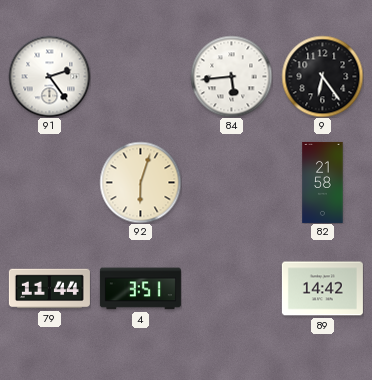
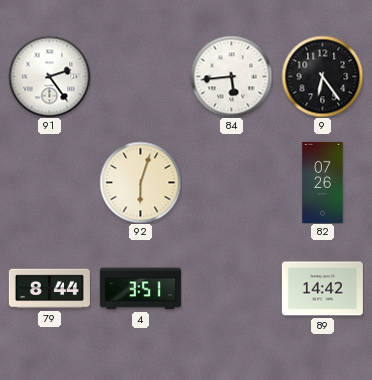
82: 21:58 -> 07:26 (323, 182)
79: 11:44 -> 8:44 (49, 289)
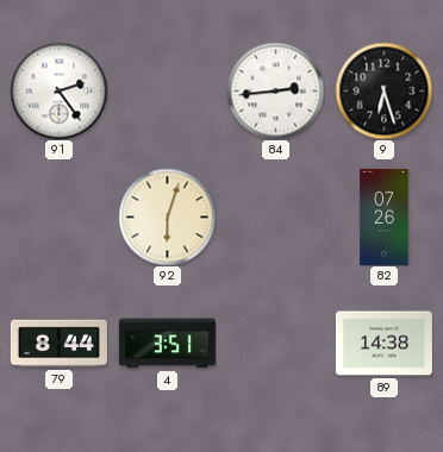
84: 5:44 -> 2:44 (275, 90)
9: 6:24 -> 6:27 (383, 90)
89: 14:42 -> 14:38 (383, 344)
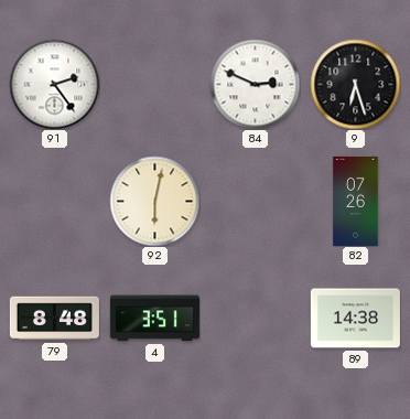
84: 2:44 -> 2:49 (255, 84)
92: 6:03 -> 6:02 (154, 201)
79: 8:44 -> 8:48 (54, 319)
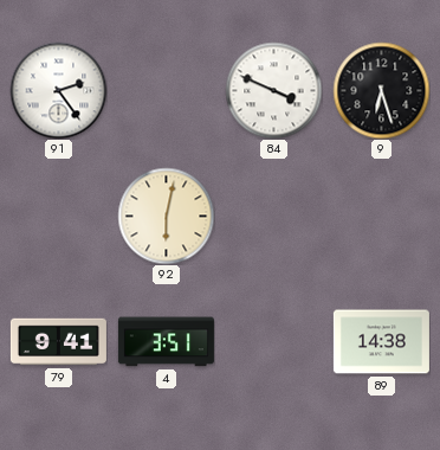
84: 2:49 -> 3:49 (273, 90)
82: 07:26 -> none (356, 201)
79: 8:48 -> 9:41 (58, 342)
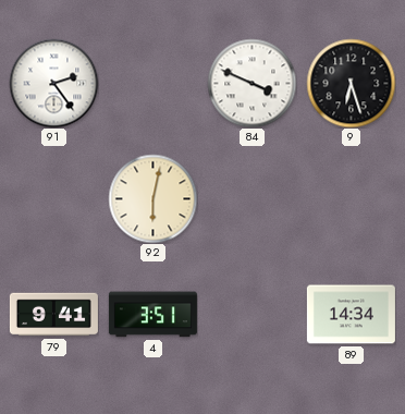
89: 14:38 -> 14:34 (351, 315)
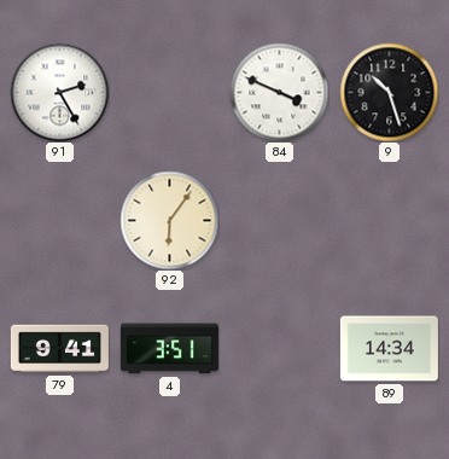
91: 2:24 -> 2:25 (59, 92)
9: 6:27 -> 10:27 (389, 92)
92: 6:02 -> 6:06 (169, 220)
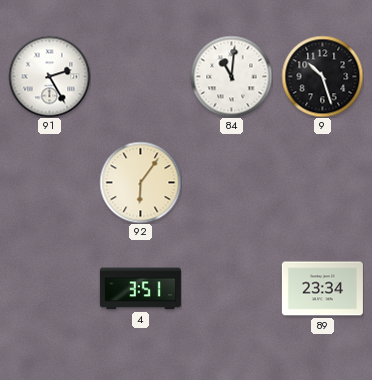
84: 3:49 -> 11:01 (231, 76)
79: 9:41 -> none (59, 349)
89: 14:34 -> 23:34 (322, 289)
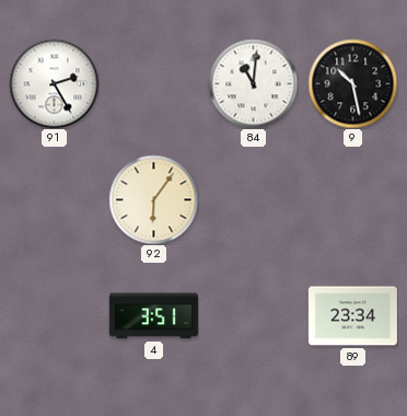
9: 10:27 -> 10:28 (352, 83)
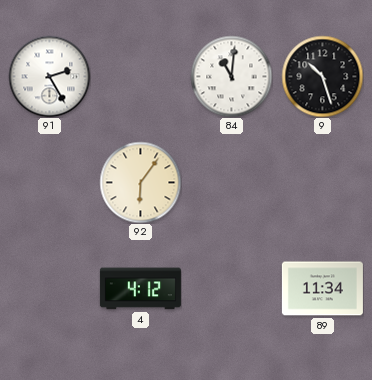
9: 10:28 -> 10:27 (322, 76)
4: 3:51 -> 4:12 (140, 289)
89: 23:34 -> 11:34 (322, 289)
